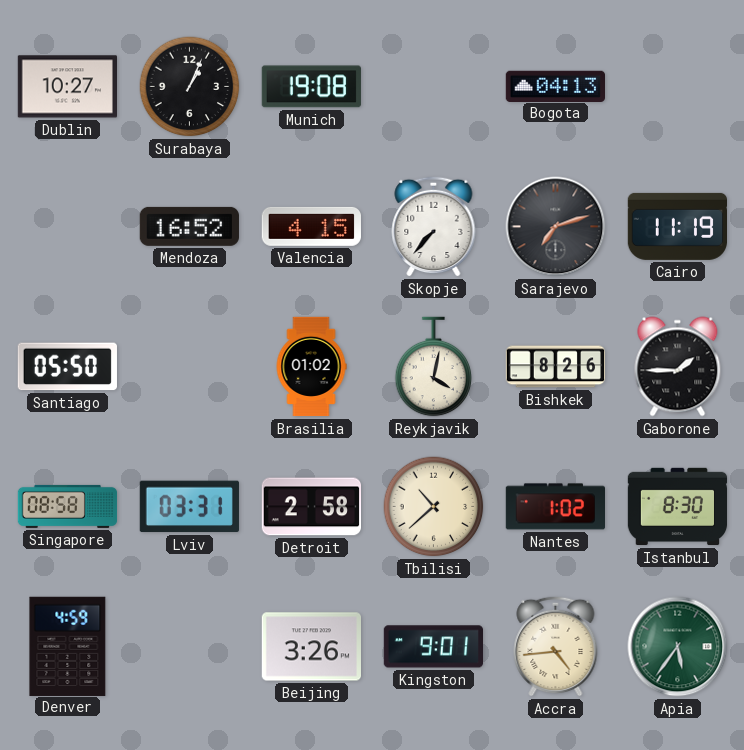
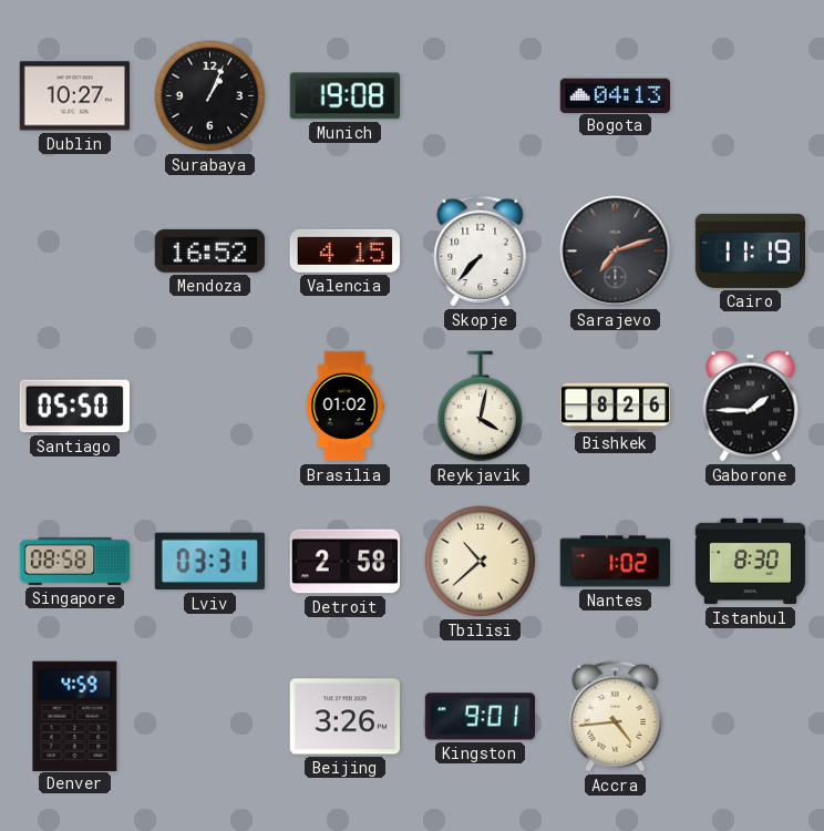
Apia: 5:36 -> none (678, 647)
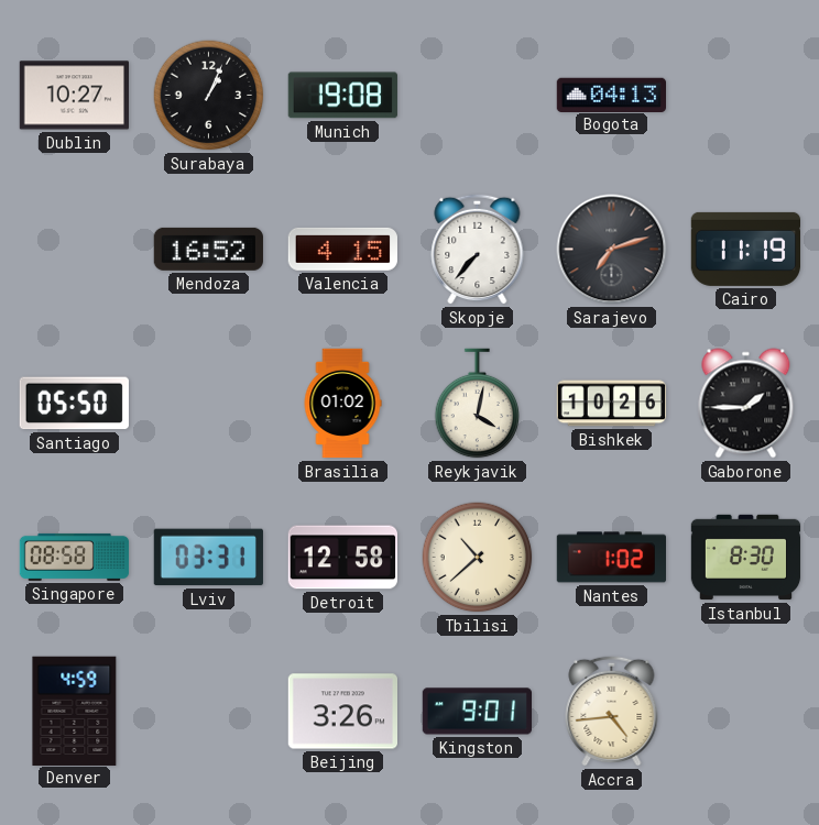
Bishkek: 8:26 -> 10:26 (612, 404)
Detroit: 2:58 -> 12:58 (342, 558)
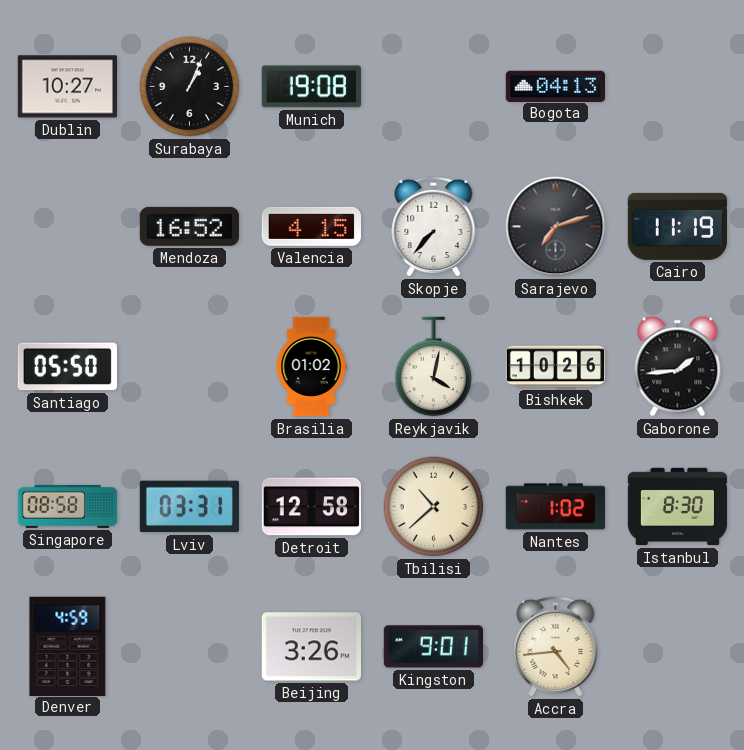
Gaborone: 1:45 -> 1:44 (678, 367)
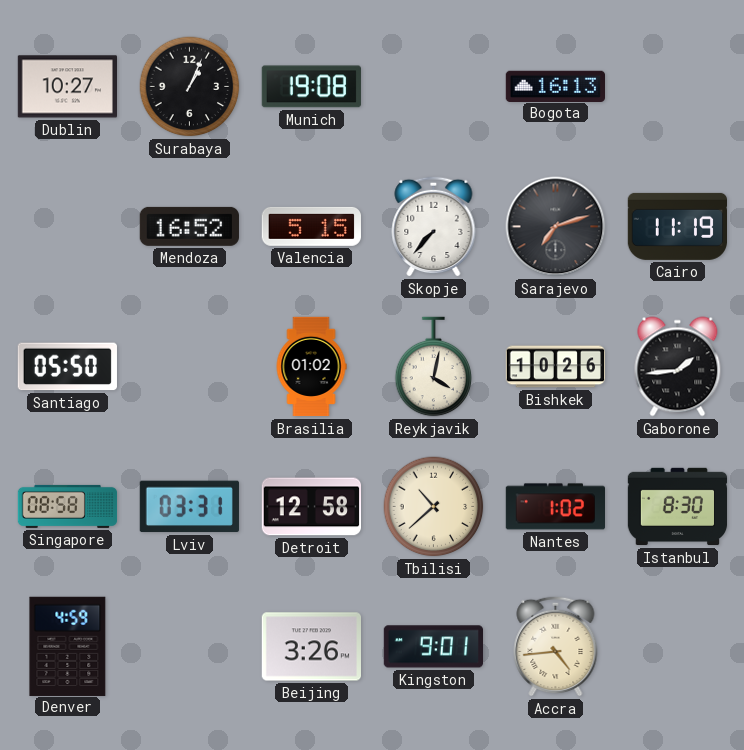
Bogota: 04:13 -> 16:13 (555, 86)
Valencia: 4:15 -> 5:15 (311, 226)
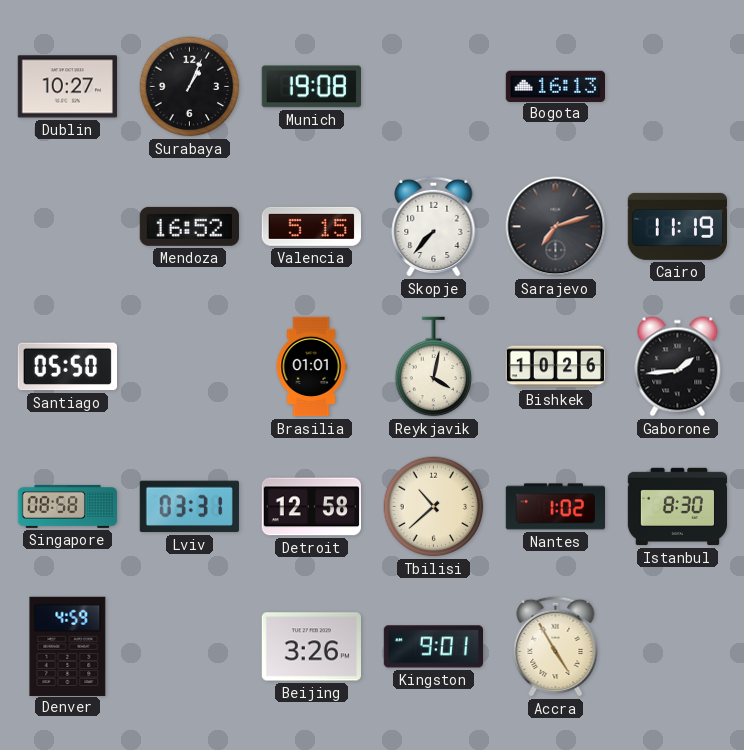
Brasilia: 01:02 -> 01:01 (311, 367)
Accra: 4:44 -> 4:55 (556, 646)
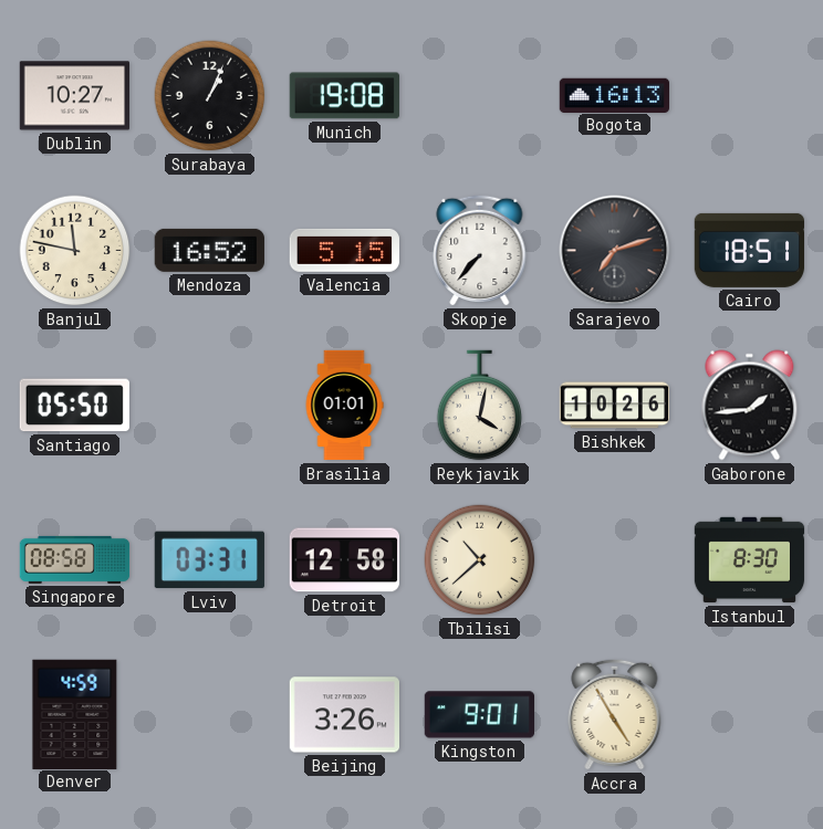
Banjul: none -> 11:47 (75, 251)
Cairo: 11:19 -> 18:51 (749, 250)
Nantes: 1:02 -> none (555, 507)
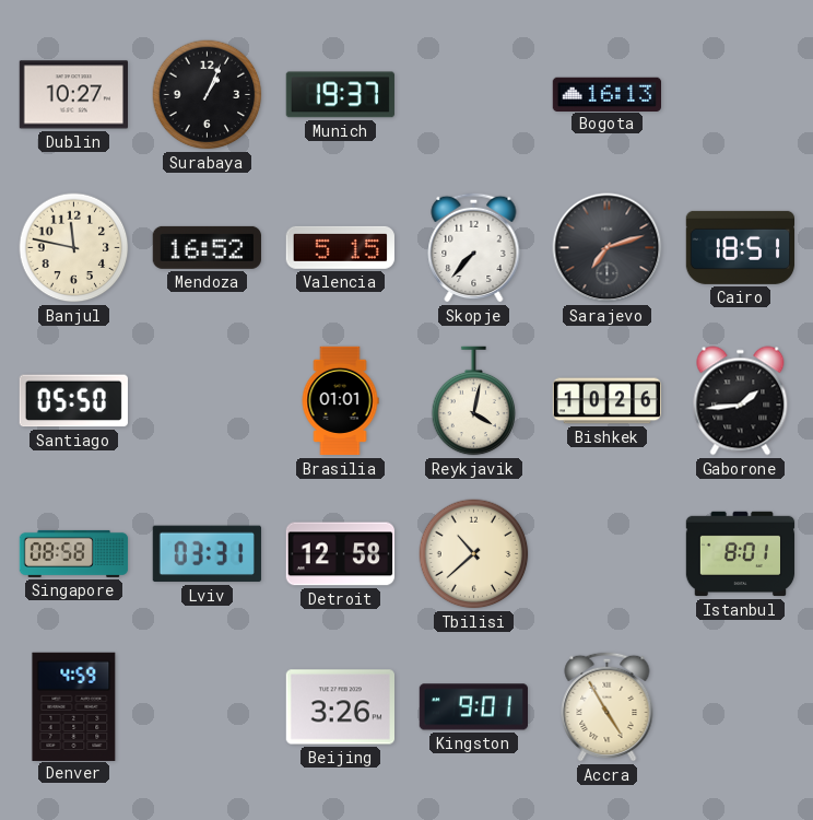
Munich: 19:08 -> 19:37 (340, 95)
Istanbul: 8:30 -> 8:01 (741, 554)
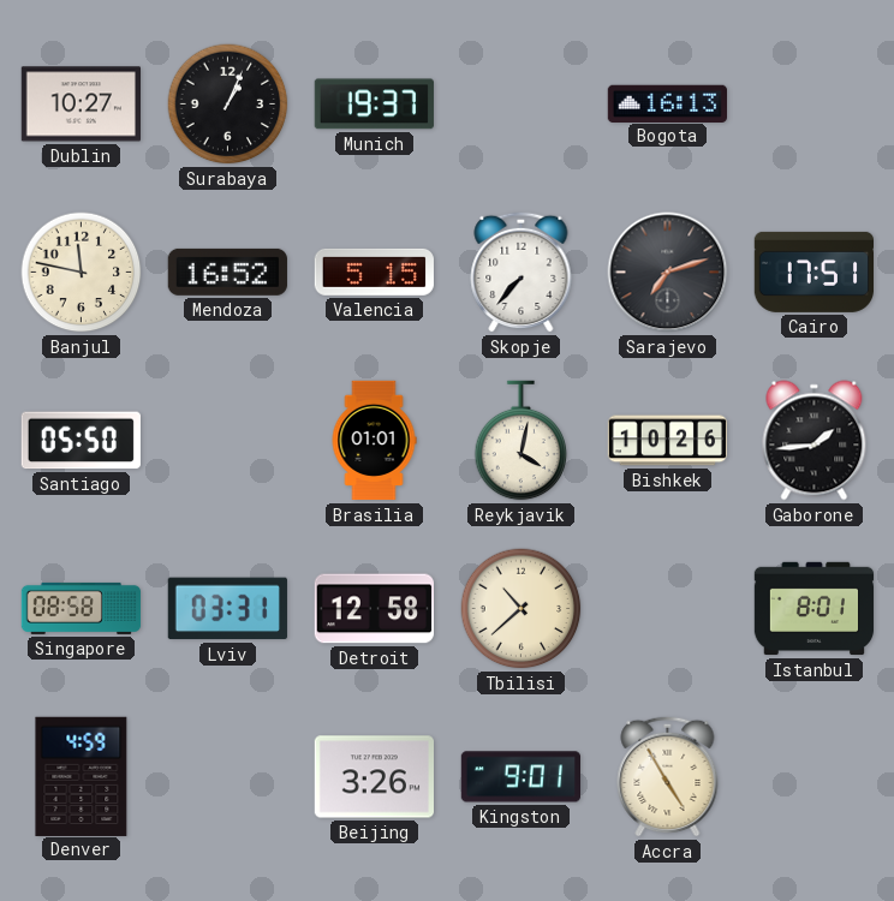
Cairo: 18:51 -> 17:51 (813, 272)
